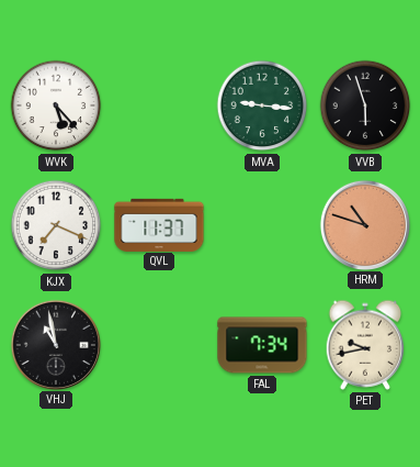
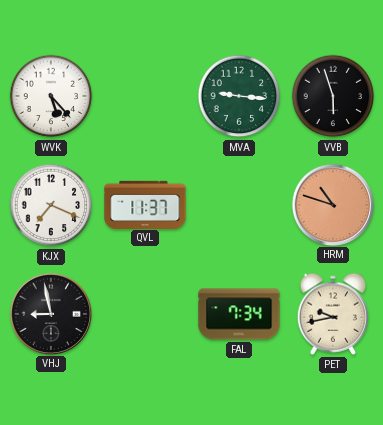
VHJ: 10:58 -> 8:58 (50, 313)
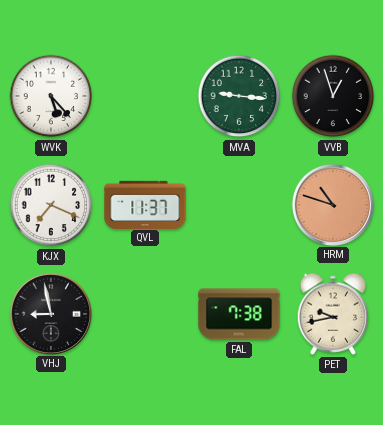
VVB: 5:57 -> 12:57 (333, 96)
FAL: 7:34 -> 7:38 (239, 314)
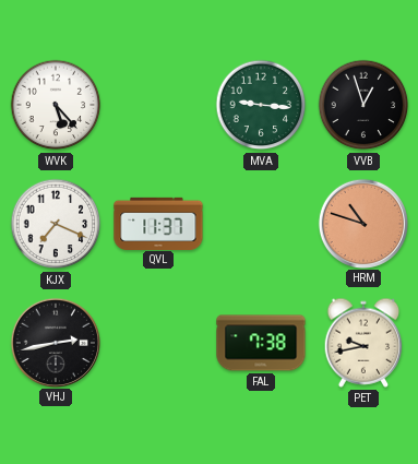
VHJ: 8:58 -> 2:43 (55, 342)
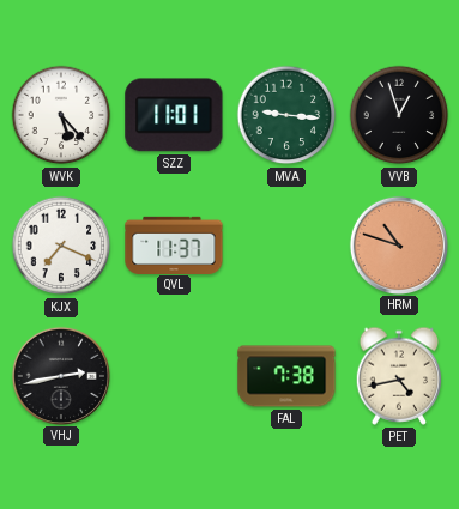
SZZ: none -> 11:01 (174, 115)
PET: 9:43 -> 4:43 (399, 376)
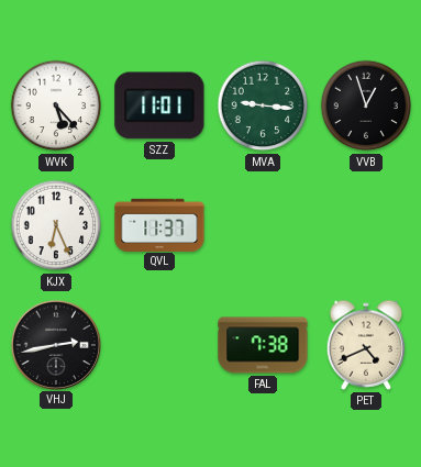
KJX: 7:19 -> 6:26 (56, 225)
HRM: 10:48 -> none (398, 244)
PET: 4:43 -> 4:41 (366, 345)
